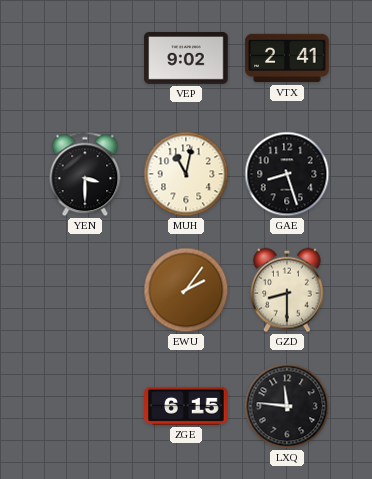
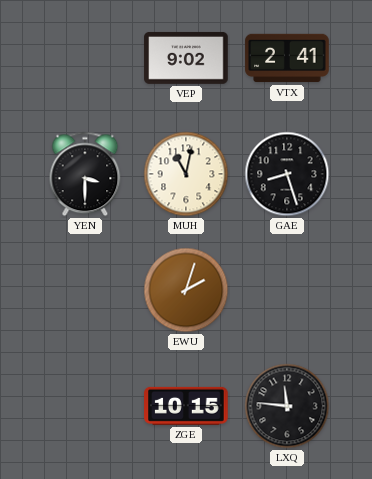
EWU: 2:06 -> 2:03 (186, 290)
GZD: 8:30 -> none (287, 290)
ZGE: 6:15 -> 10:15 (186, 406)
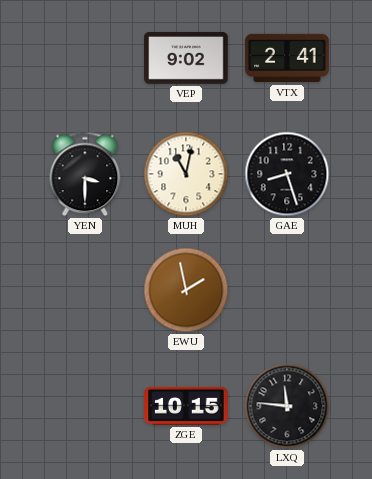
EWU: 2:03 -> 1:58 (186, 290)
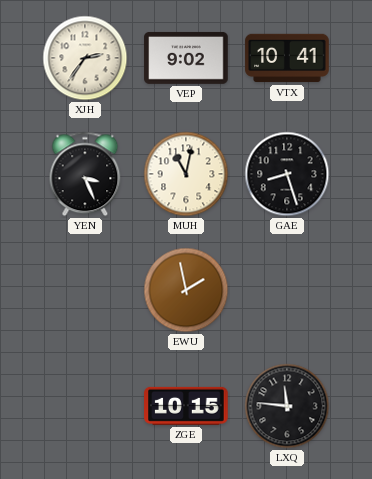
XJH: none -> 2:36 (85, 58)
VTX: 2:41 -> 10:41 (287, 58)
YEN: 3:30 -> 3:26 (85, 174)
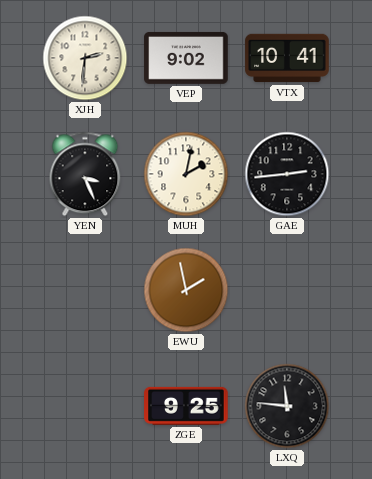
XJH: 2:36 -> 2:31 (85, 58)
MUH: 11:02 -> 2:02 (186, 174)
GAE: 8:27 -> 2:44 (287, 174)
ZGE: 10:15 -> 9:25 (186, 406)
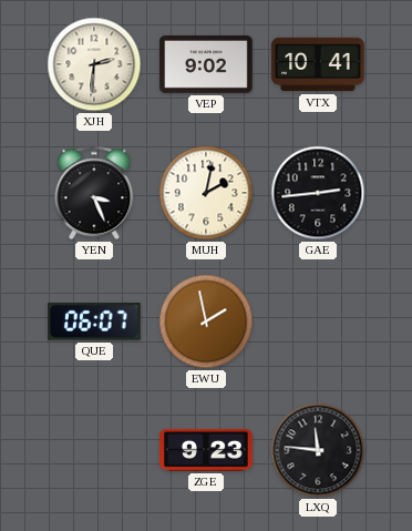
QUE: none -> 06:07 (95, 323)
ZGE: 9:25 -> 9:23 (206, 450)
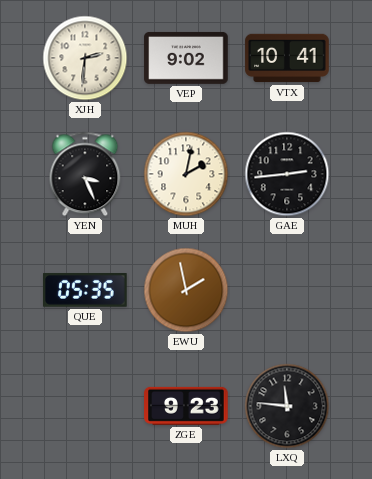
QUE: 06:07 -> 05:35 (86, 291)
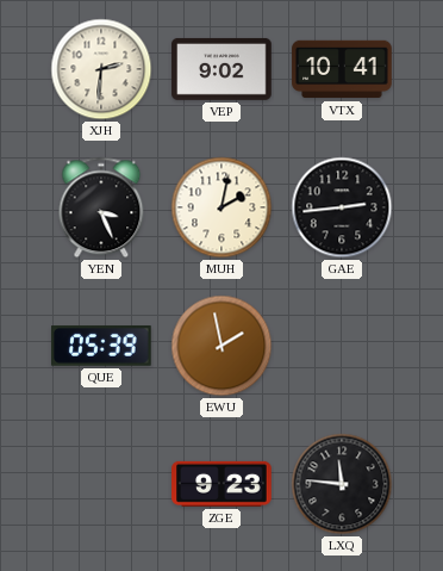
QUE: 05:35 -> 05:39 (102, 347)
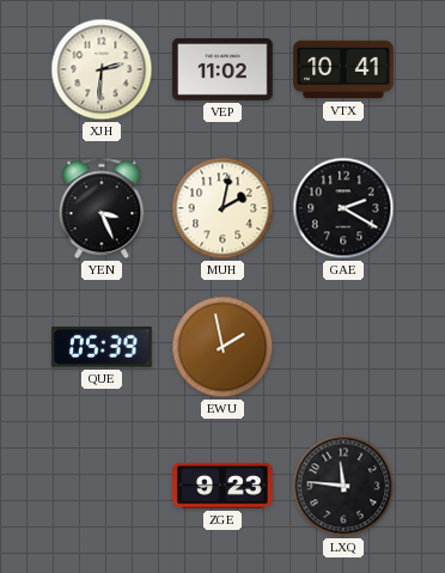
VEP: 9:02 -> 11:02 (222, 69)
GAE: 2:44 -> 2:20 (343, 208)
